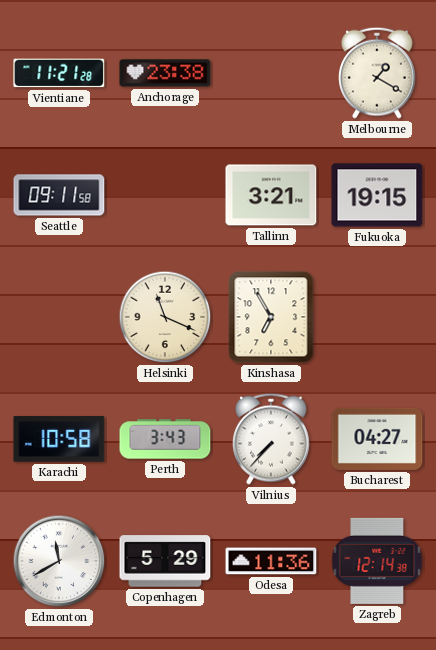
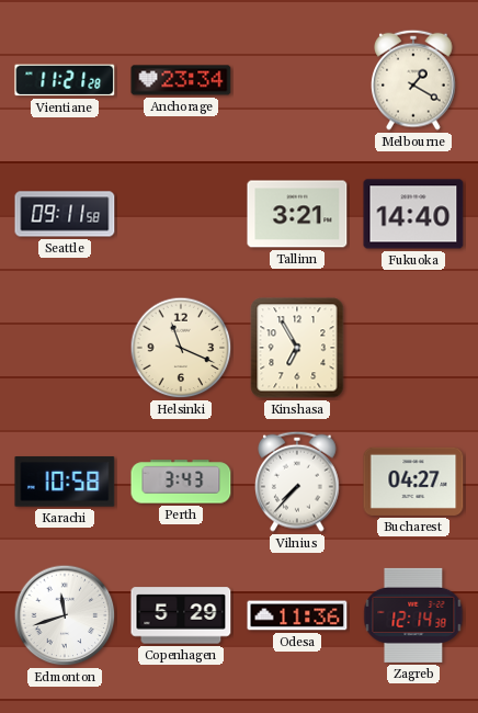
Anchorage: 23:38 -> 23:34 (181, 80)
Fukuoka: 19:15 -> 14:40 (413, 214)
Edmonton: 11:40 -> 11:42 (65, 615)
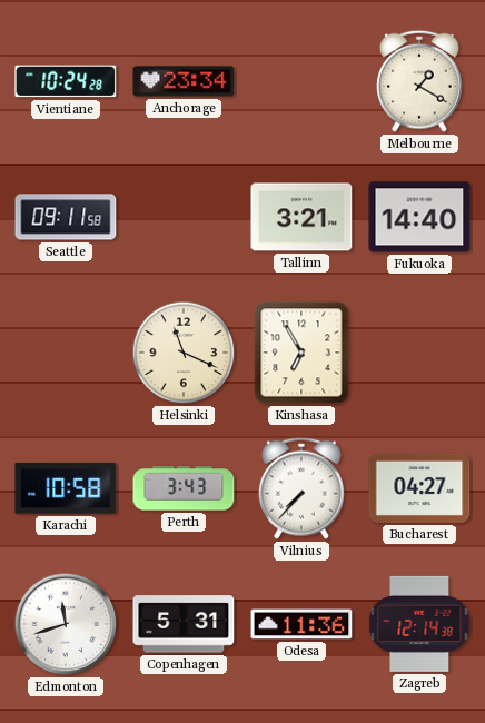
Vientiane: 11:21 -> 10:24 (66, 81)
Copenhagen: 5:29 -> 5:31 (184, 624)
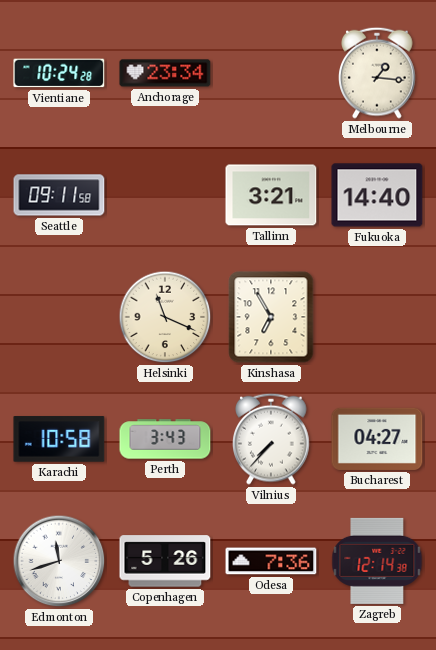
Melbourne: 1:20 -> 1:16 (378, 73)
Copenhagen: 5:31 -> 5:26 (165, 561)
Odesa: 11:36 -> 7:36 (271, 561)
